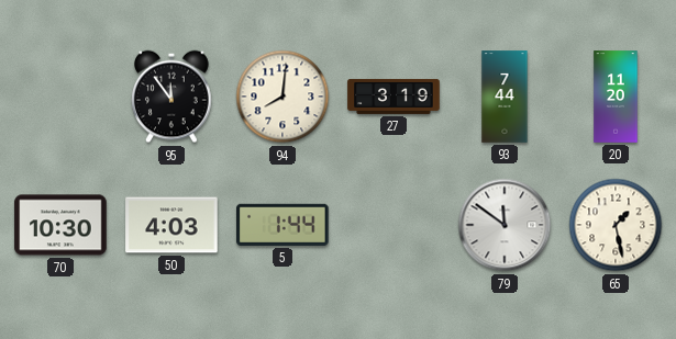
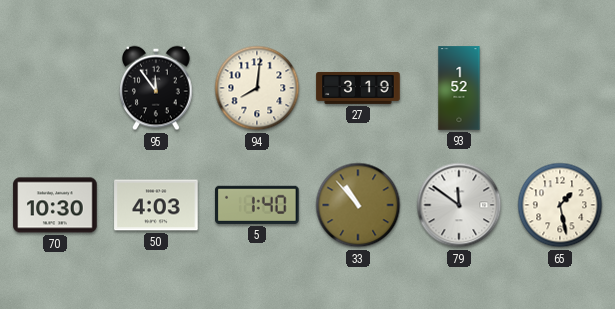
93: 7:44 -> 1:52 (459, 88)
20: 11:20 -> none (616, 97)
5: 1:44 -> 1:40 (258, 205)
33: none -> 10:53 (358, 205)
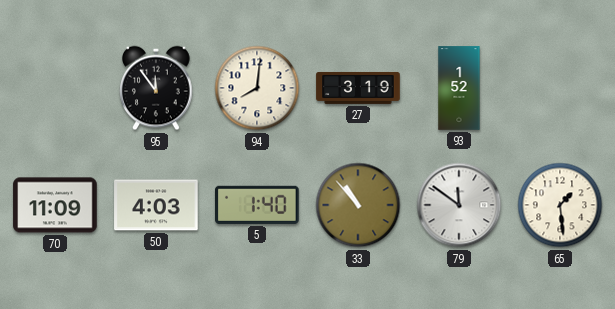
70: 10:30 -> 11:09 (55, 205)
65: 1:28 -> 1:29 (560, 205)
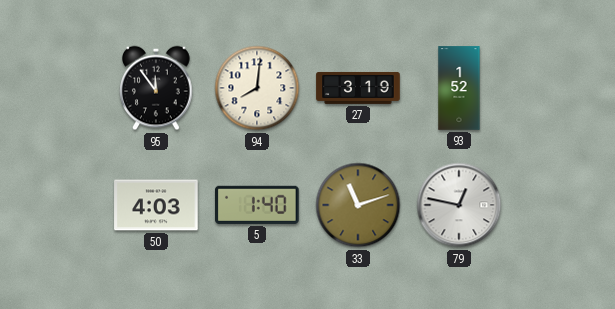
70: 11:09 -> none (55, 205)
33: 10:53 -> 11:12 (358, 205)
79: 11:51 -> 12:47 (459, 205)
65: 1:29 -> none (560, 205)
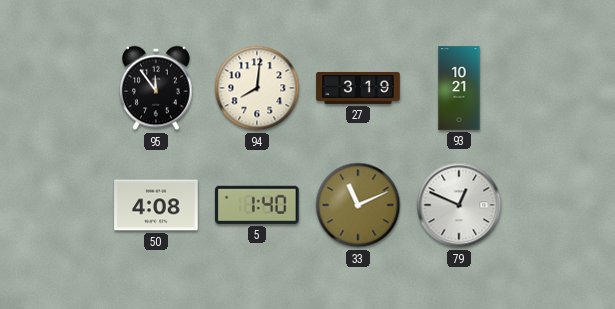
93: 1:52 -> 10:21 (459, 88)
50: 4:03 -> 4:08 (156, 205)
33: 11:12 -> 11:11 (358, 205)
79: 12:47 -> 12:49 (459, 205)
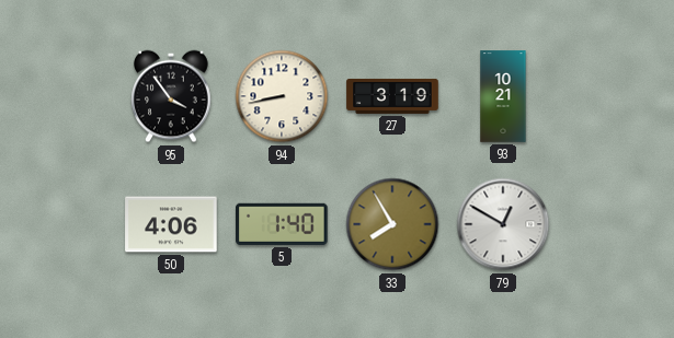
95: 11:54 -> 3:54 (171, 96)
94: 8:01 -> 8:43 (282, 96)
50: 4:08 -> 4:06 (171, 224)
33: 11:11 -> 7:55 (392, 224)
79: 12:49 -> 12:50 (503, 224)
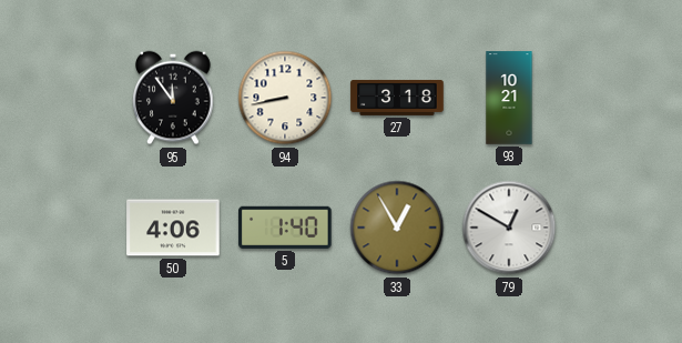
95: 3:54 -> 11:54 (173, 98)
27: 3:19 -> 3:18 (397, 98)
33: 7:55 -> 12:55 (397, 228)
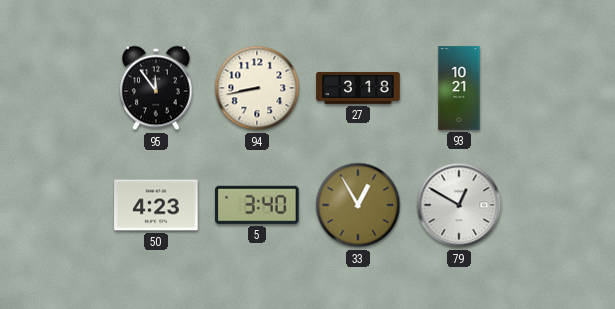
50: 4:06 -> 4:23 (156, 205)
5: 1:40 -> 3:40 (258, 205)
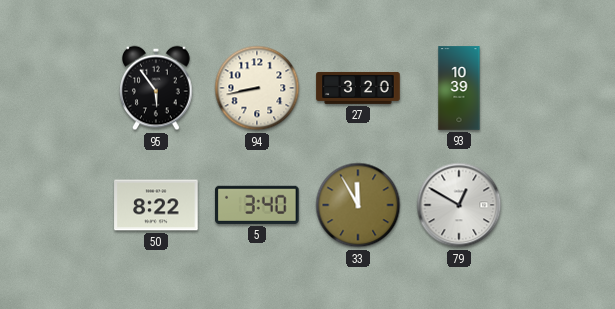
95: 11:54 -> 5:54 (156, 88)
27: 3:18 -> 3:20 (358, 88)
93: 10:21 -> 10:39 (459, 88)
50: 4:23 -> 8:22 (156, 205)
33: 12:55 -> 11:55 (358, 205)
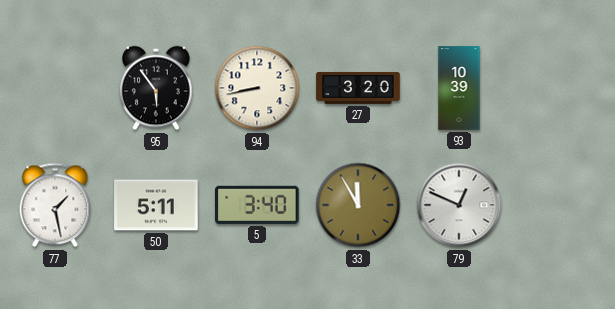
77: none -> 1:28 (55, 205)
50: 8:22 -> 5:11 (156, 205)
79: 12:50 -> 12:49 (459, 205)
